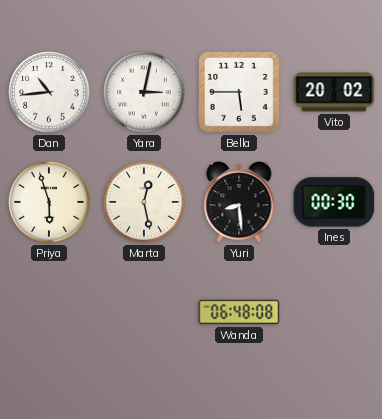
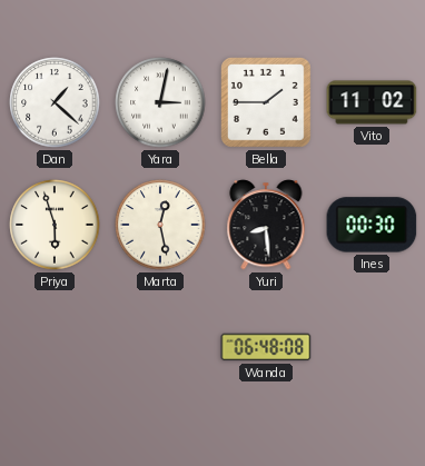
Dan: 10:44 -> 1:22 (55, 102)
Bella: 5:45 -> 1:45 (267, 103)
Vito: 20:02 -> 11:02 (372, 102)
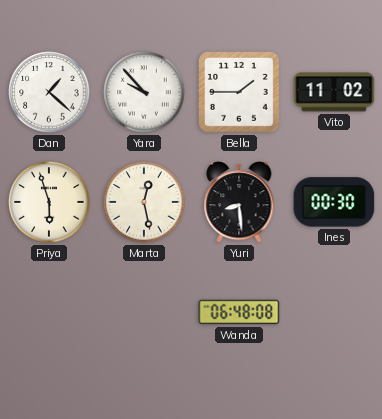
Yara: 3:02 -> 9:53 (144, 92)
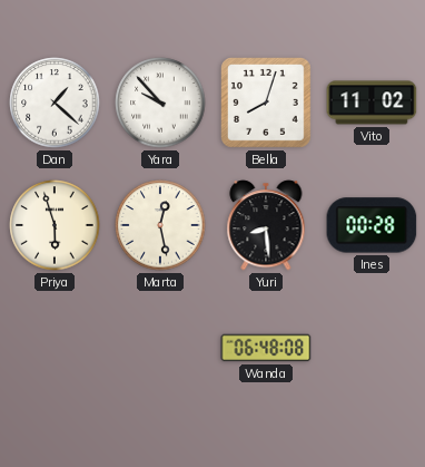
Bella: 1:45 -> 8:03 (267, 104)
Ines: 00:30 -> 00:28 (372, 225)
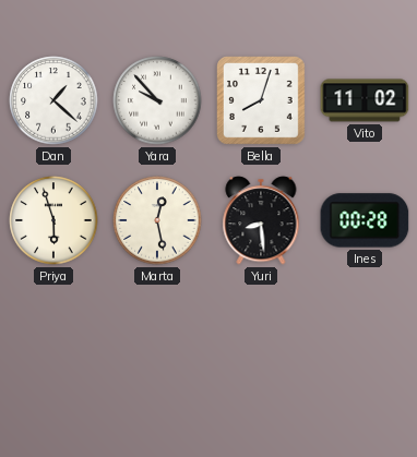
Wanda: 06:48 -> none (266, 348)
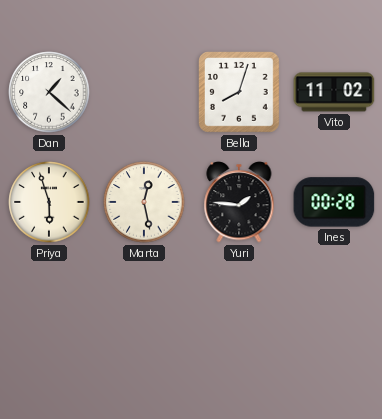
Yara: 9:53 -> none (157, 100)
Yuri: 8:29 -> 1:46 (239, 202)
